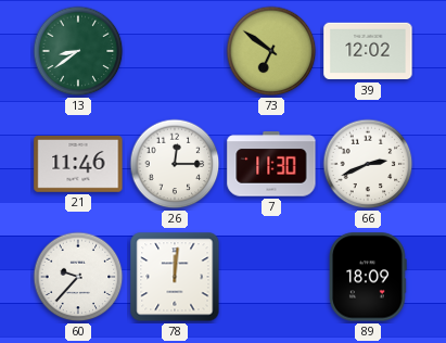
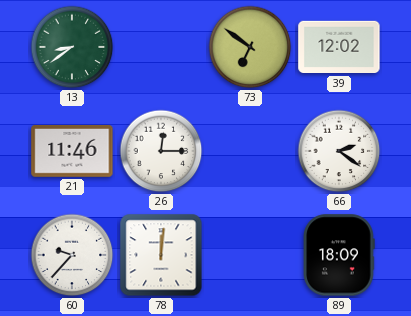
7: 11:30 -> none (271, 164)
66: 2:41 -> 2:21 (339, 151)
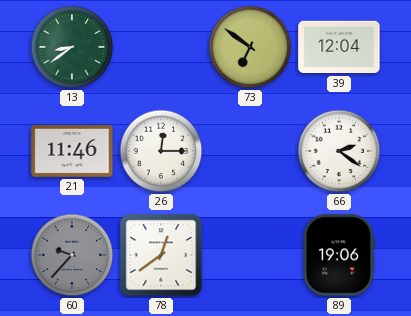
39: 12:02 -> 12:04 (339, 47)
60 dial: white -> grey (72, 255)
78: 12:01 -> 12:39 (161, 255)
89: 18:09 -> 19:06 (339, 255)
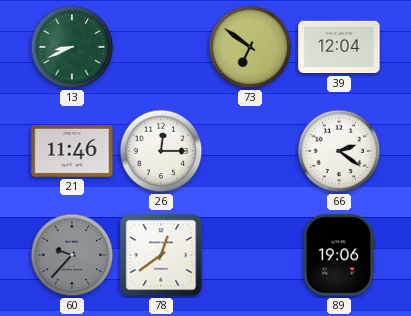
13: 8:39 -> 8:41 (72, 47)
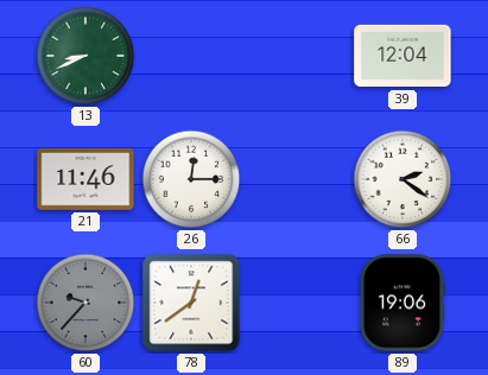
73: 6:51 -> none (250, 47)
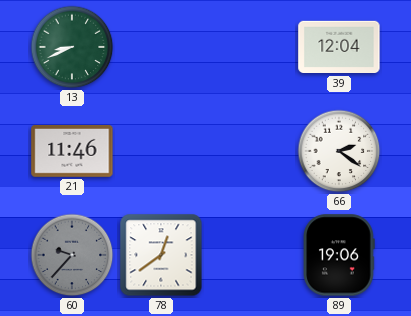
26: 12:15 -> none (191, 179)
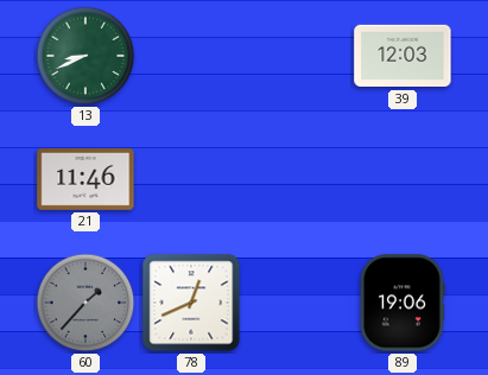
39: 12:04 -> 12:03 (403, 56)
66: 2:21 -> none (339, 151)
60: 9:37 -> 1:37 (85, 303)
78: 12:39 -> 12:41 (191, 303)
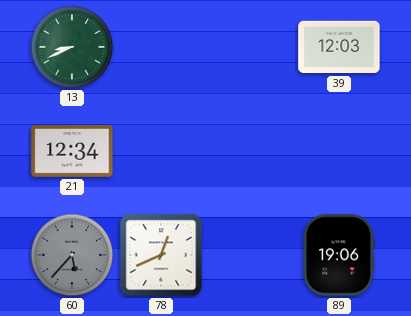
21: 11:46 -> 12:34 (72, 151)
60: 1:37 -> 5:37 (72, 255)
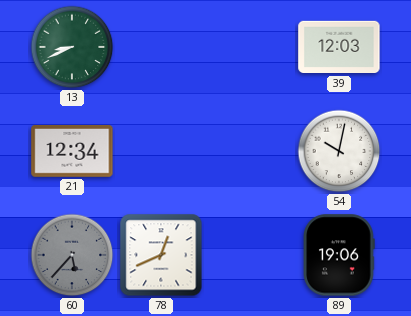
54: none -> 10:02 (339, 151)
